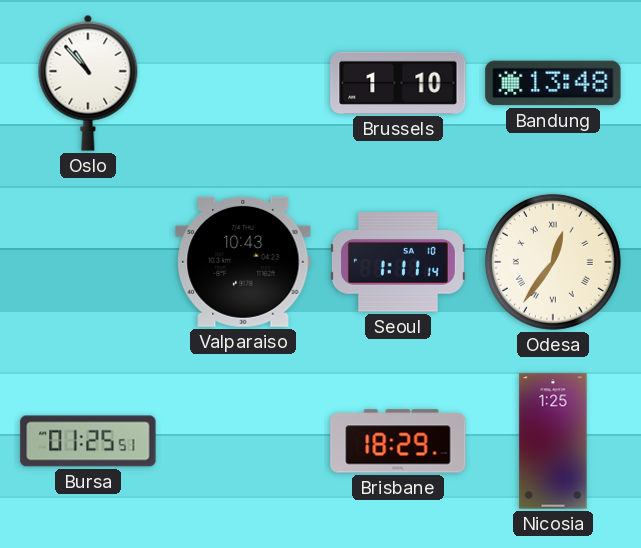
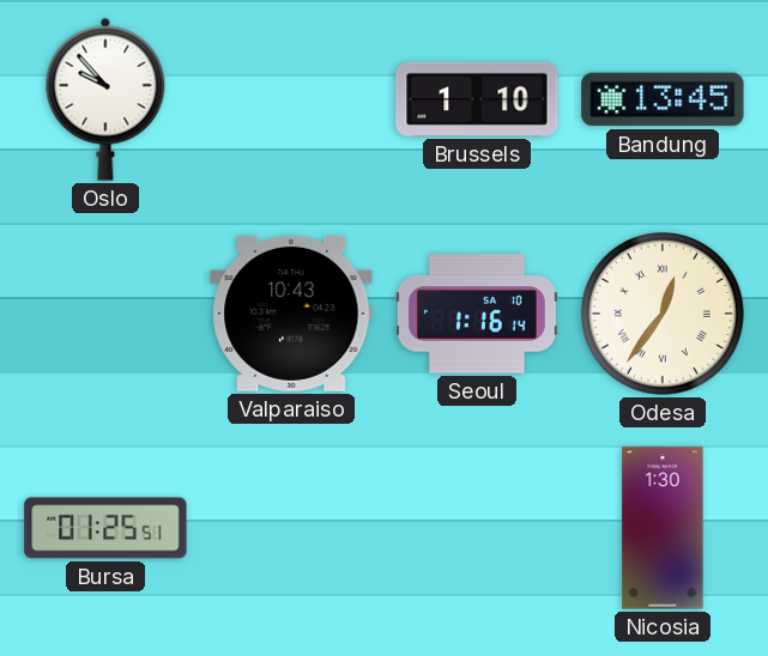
Oslo: 10:53 -> 9:53 (105, 99)
Bandung: 13:48 -> 13:45 (663, 99)
Seoul: 1:11 -> 1:16 (477, 314)
Brisbane: 18:29 -> none (398, 441)
Nicosia: 1:25 -> 1:30 (663, 528)
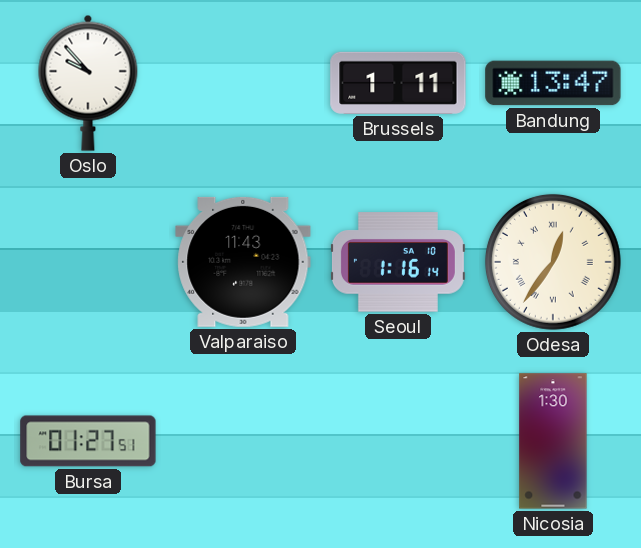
Brussels: 1:10 -> 1:11 (398, 83)
Bandung: 13:45 -> 13:47 (553, 83)
Valparaiso: 10:43 -> 11:43 (243, 262)
Bursa: 01:25 -> 01:27 (88, 441)
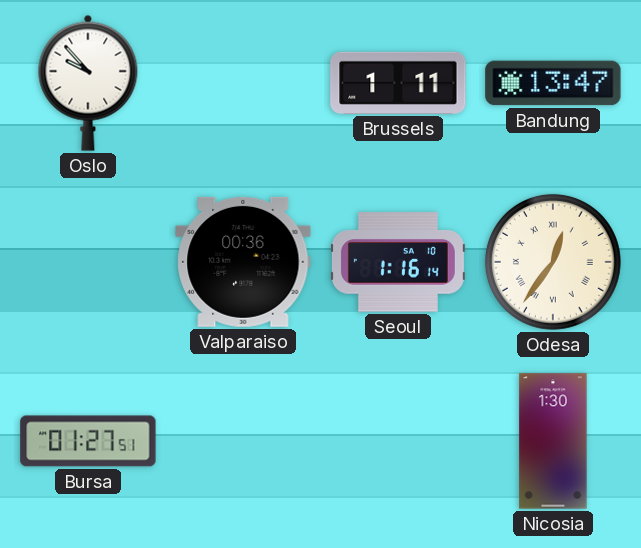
Valparaiso: 11:43 -> 00:36 (243, 262)
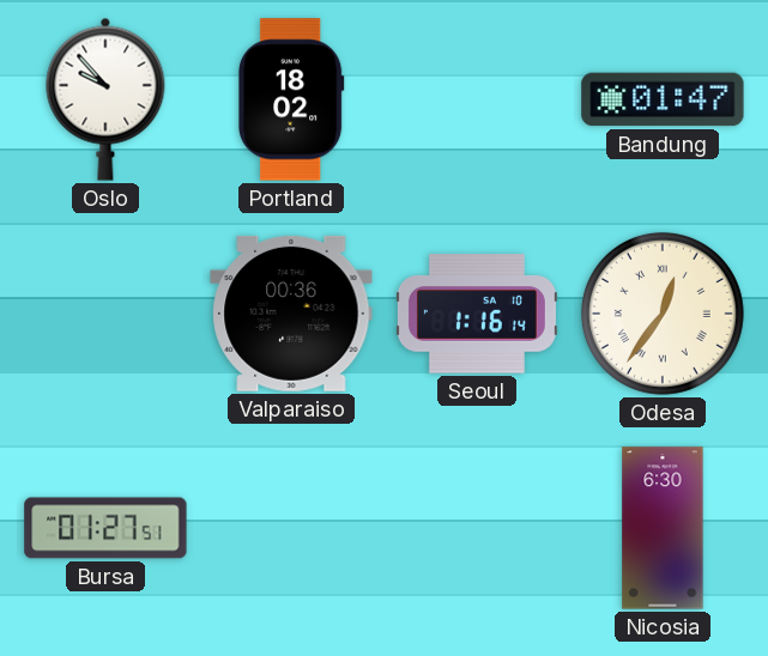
Portland: none -> 18:02 (291, 99)
Brussels: 1:11 -> none (398, 83)
Bandung: 13:47 -> 01:47 (663, 99)
Nicosia: 1:30 -> 6:30 (663, 528)
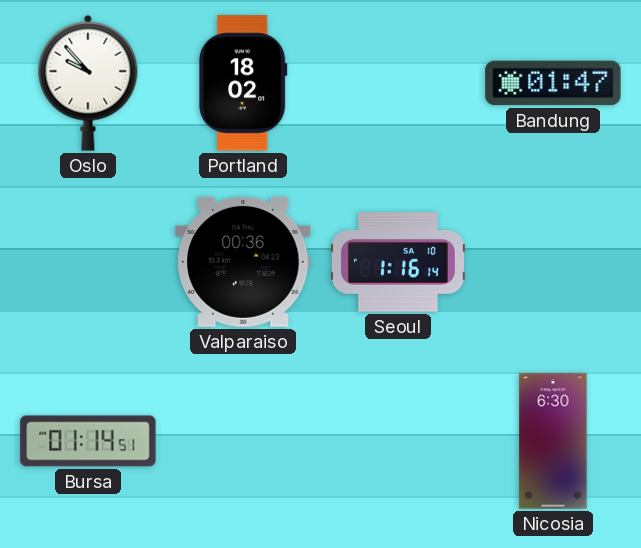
Odesa: 12:36 -> none (663, 314)
Bursa: 01:27 -> 01:14 (88, 441)
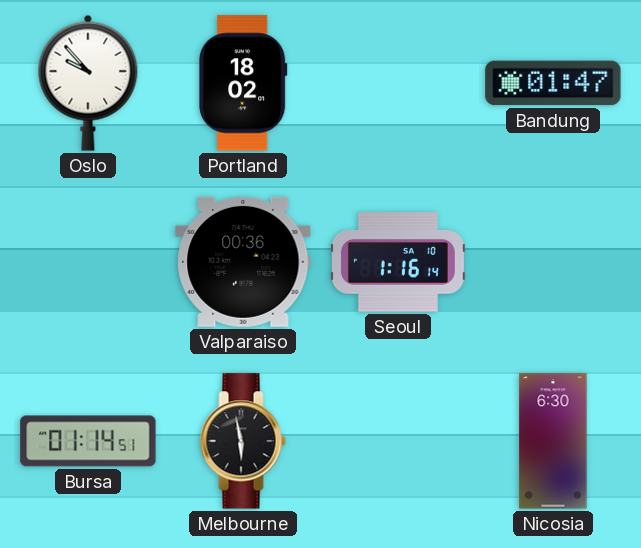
Melbourne: none -> 5:58 (243, 441)
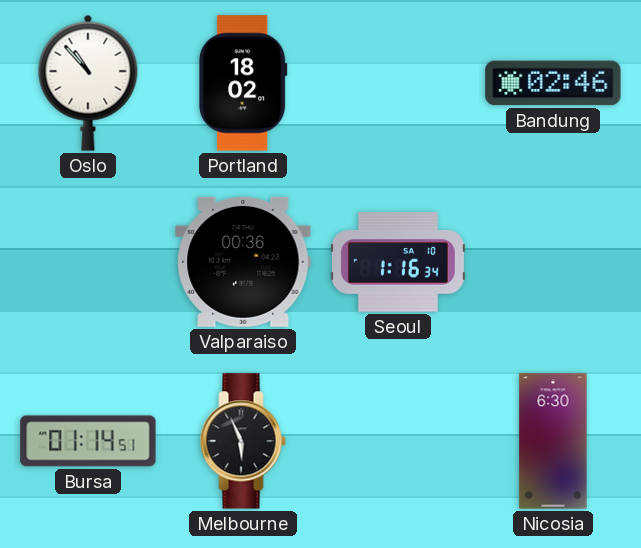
Oslo: 9:53 -> 10:53 (88, 83)
Bandung: 01:47 -> 02:46 (553, 83)
Seoul: 1:16:14 -> 1:16:34 (398, 262)
Melbourne: 5:58 -> 5:56 (243, 441)
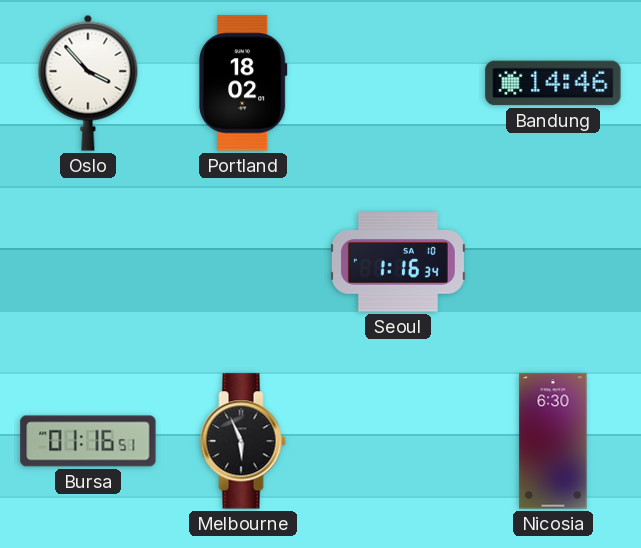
Oslo: 10:53 -> 3:53 (88, 83)
Bandung: 02:46 -> 14:46 (553, 83)
Valparaiso: 00:36 -> none (243, 262)
Bursa: 01:14 -> 01:16 (88, 441)
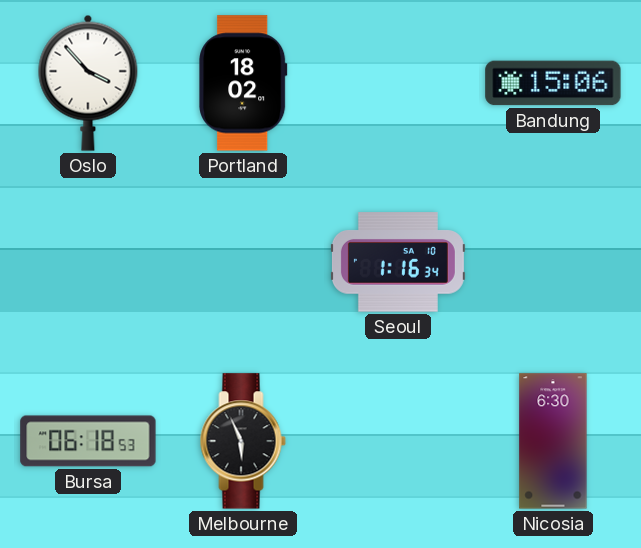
Bandung: 14:46 -> 15:06 (553, 83)
Bursa: 01:16 -> 06:18 (88, 441)
